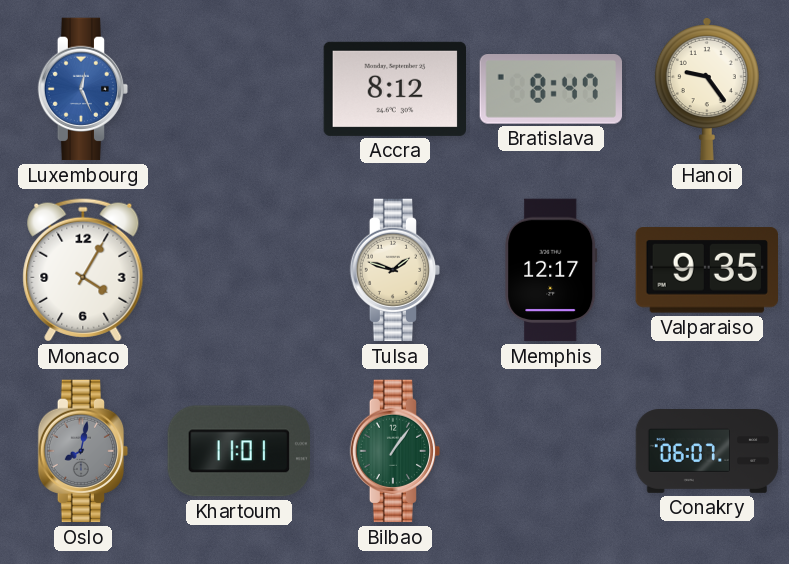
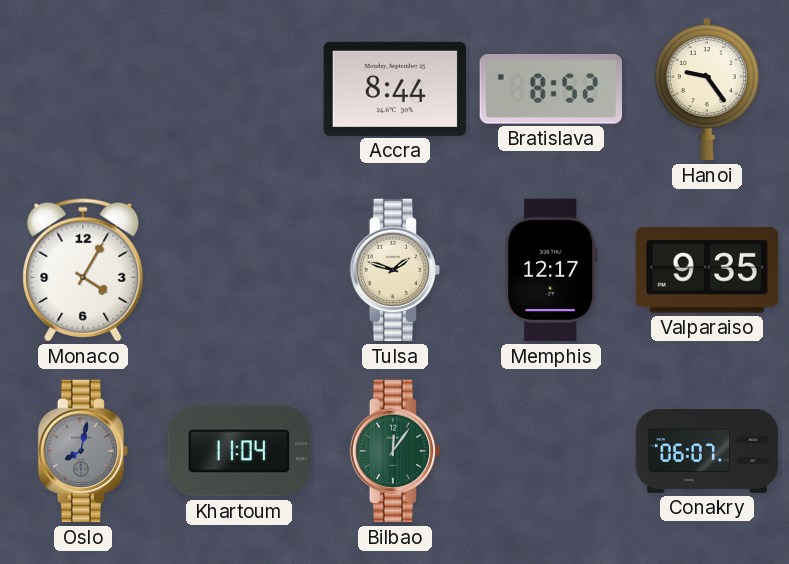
Luxembourg: 12:26 -> none (83, 89)
Accra: 8:12 -> 8:44 (394, 89)
Bratislava: 8:47 -> 8:52 (550, 89)
Khartoum: 11:01 -> 11:04 (238, 451)
Bilbao: 1:06 -> 12:06 (395, 451)
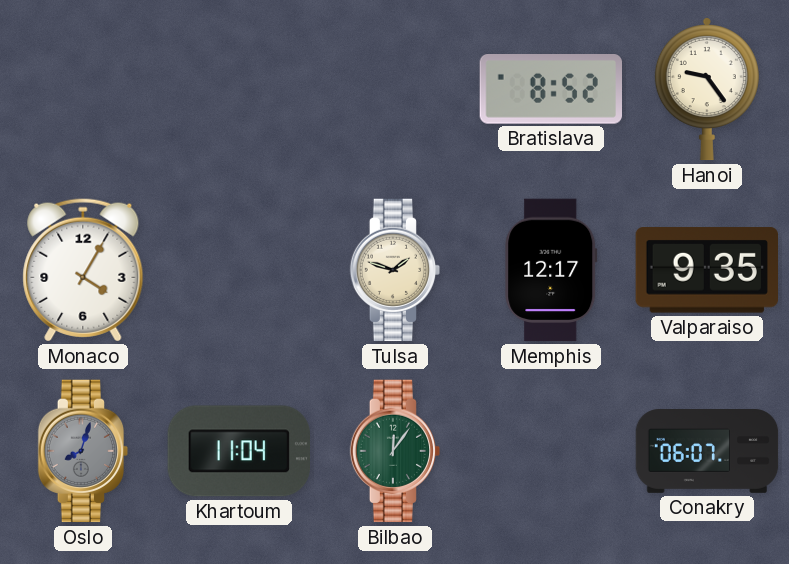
Accra: 8:44 -> none (394, 89)
Oslo: 8:02 -> 8:03 (83, 451)
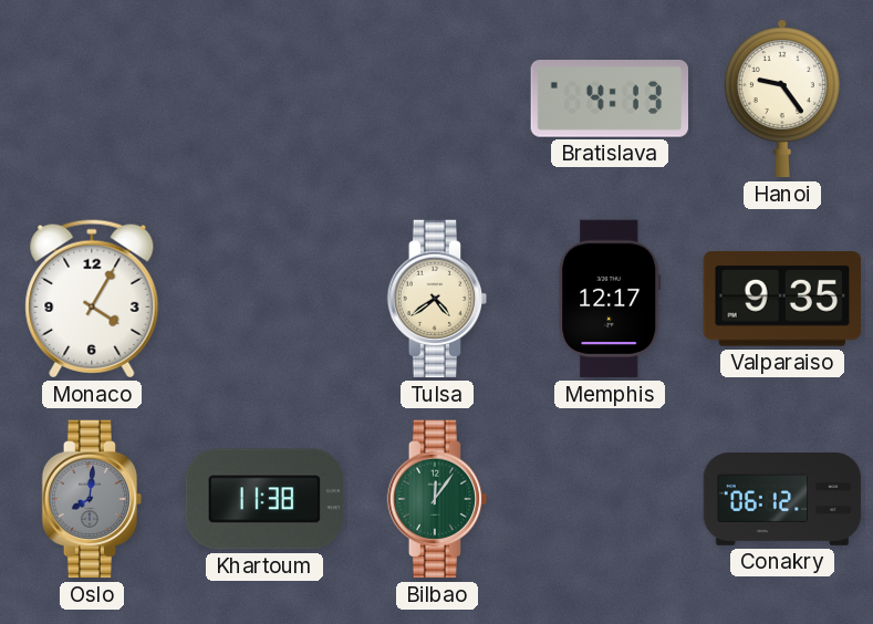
Bratislava: 8:52 -> 4:13 (609, 98)
Tulsa: 1:48 -> 4:39 (437, 299)
Oslo: 8:03 -> 8:01 (92, 499)
Khartoum: 11:04 -> 11:38 (263, 499)
Conakry: 06:07 -> 06:12 (782, 500)
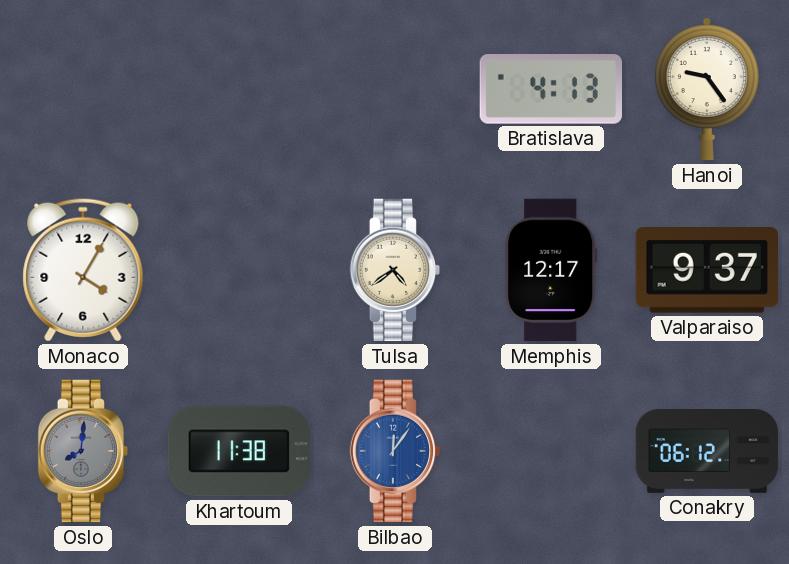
Valparaiso: 9:35 -> 9:37 (706, 270)
Bilbao dial: green -> blue (395, 451)
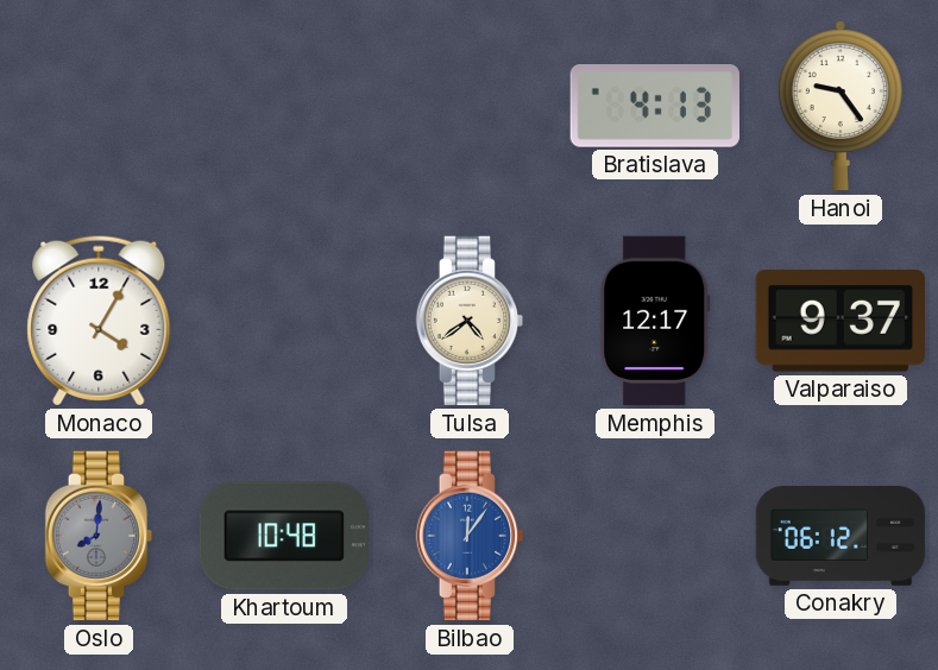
Khartoum: 11:38 -> 10:48 (283, 536)
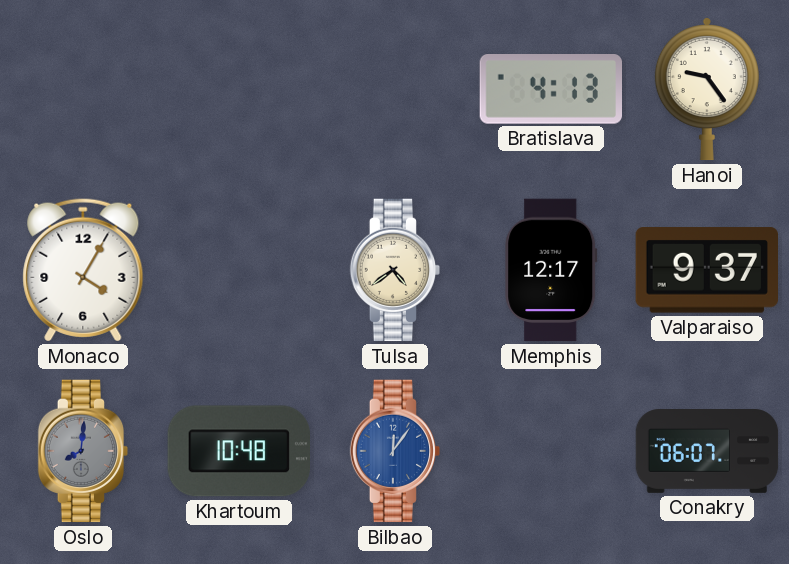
Conakry: 06:12 -> 06:07 (707, 452)
